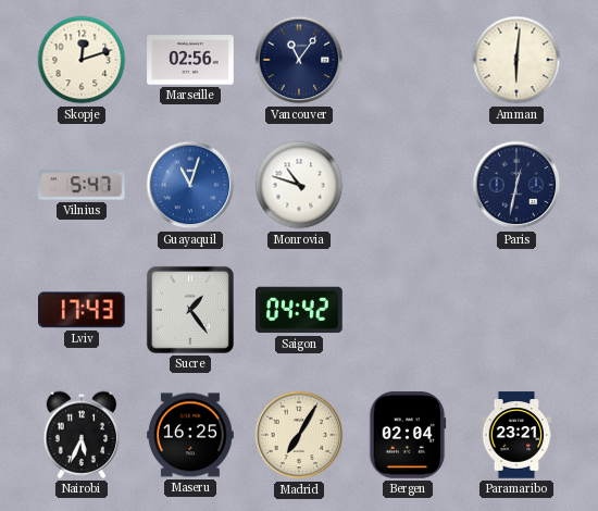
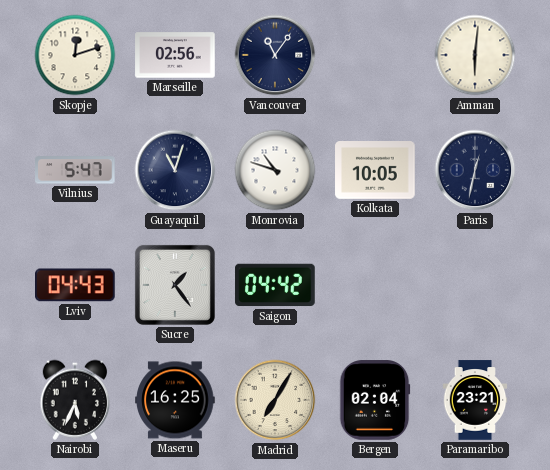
Guayaquil dial: blue -> navy (175, 170)
Kolkata: none -> 10:05 (375, 171)
Lviv: 17:43 -> 04:43 (76, 285)
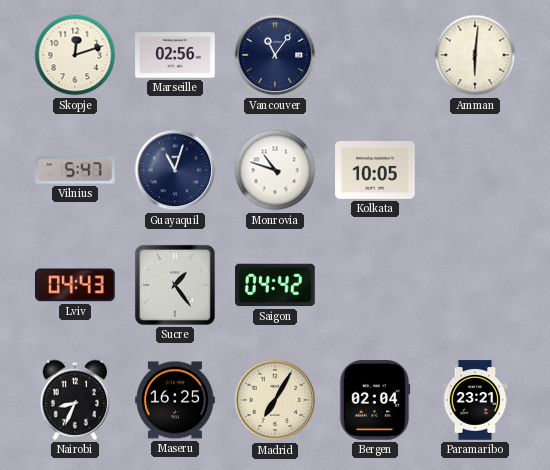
Paris: 12:32 -> none (475, 170)
Nairobi: 5:34 -> 8:34 (75, 400)
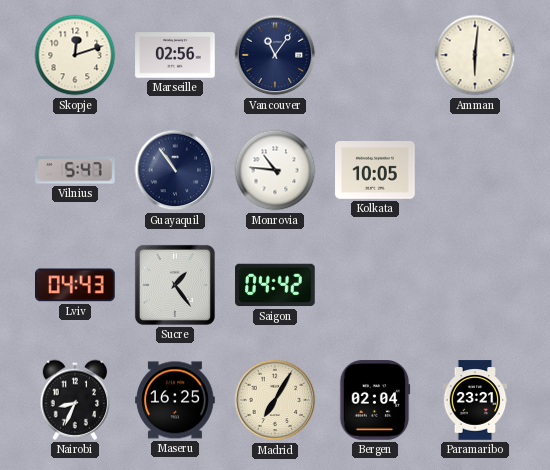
Guayaquil: 11:03 -> 10:54 (175, 170)
Monrovia: 10:48 -> 10:46 (275, 170)
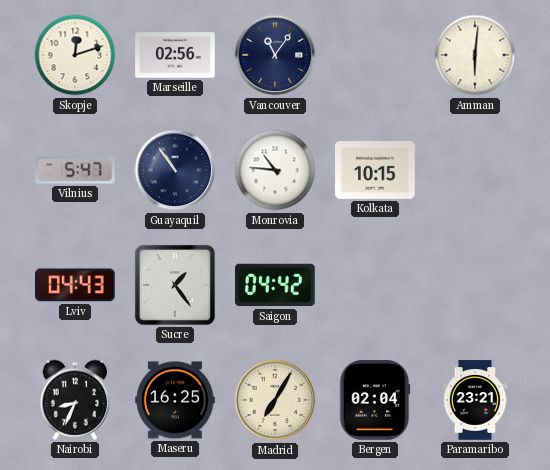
Kolkata: 10:05 -> 10:15 (375, 171)
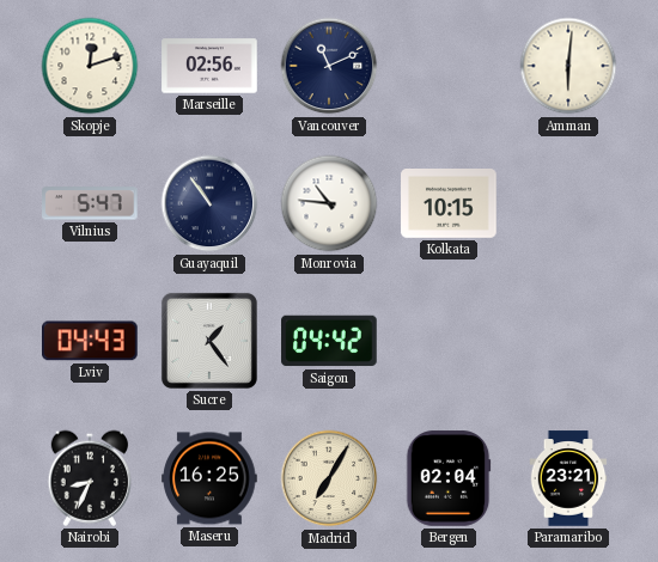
Vancouver: 11:06 -> 11:11 (329, 66)
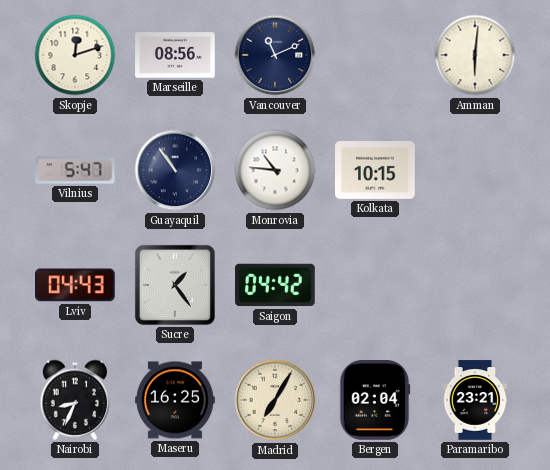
Marseille: 02:56 -> 08:56 (175, 55)
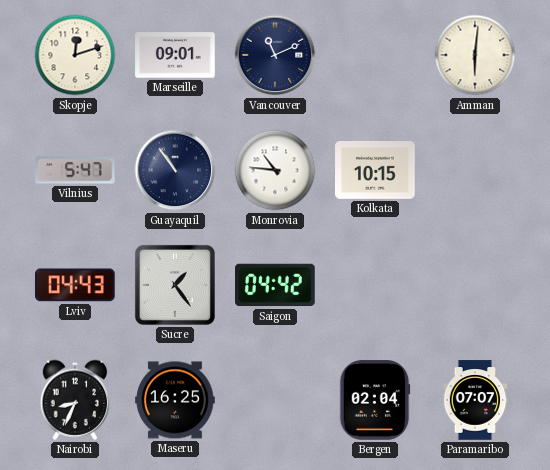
Marseille: 08:56 -> 09:01 (175, 55)
Madrid: 7:05 -> none (275, 400)
Paramaribo: 23:21 -> 07:07 (475, 400)
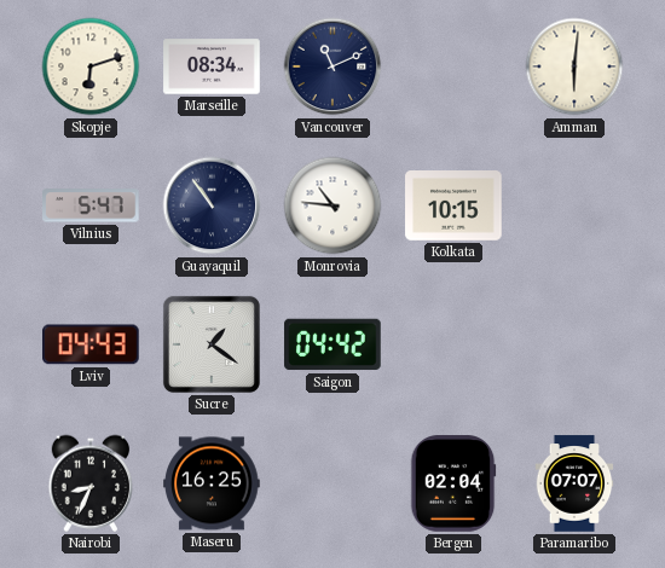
Skopje: 12:12 -> 6:12 (91, 66)
Marseille: 09:01 -> 08:34 (212, 66)
Sucre: 1:24 -> 1:21 (212, 344)
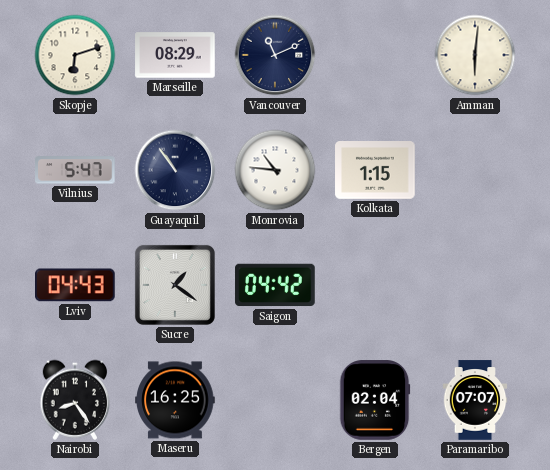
Marseille: 08:34 -> 08:29 (175, 55)
Kolkata: 10:15 -> 1:15 (375, 171)
Nairobi: 8:34 -> 8:24 (75, 400)
